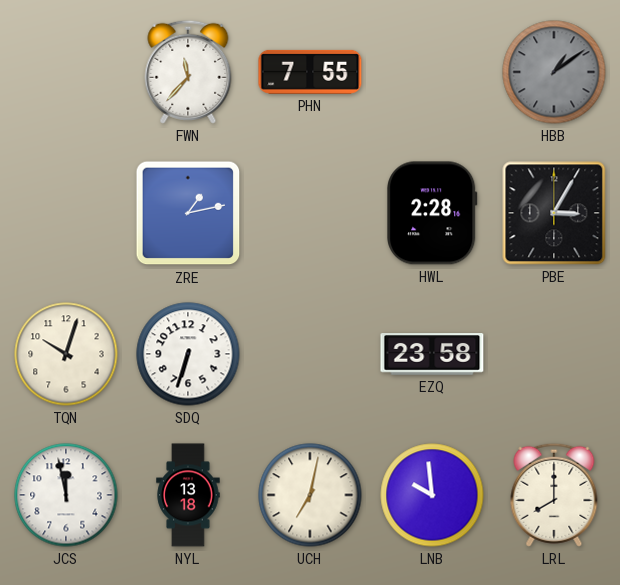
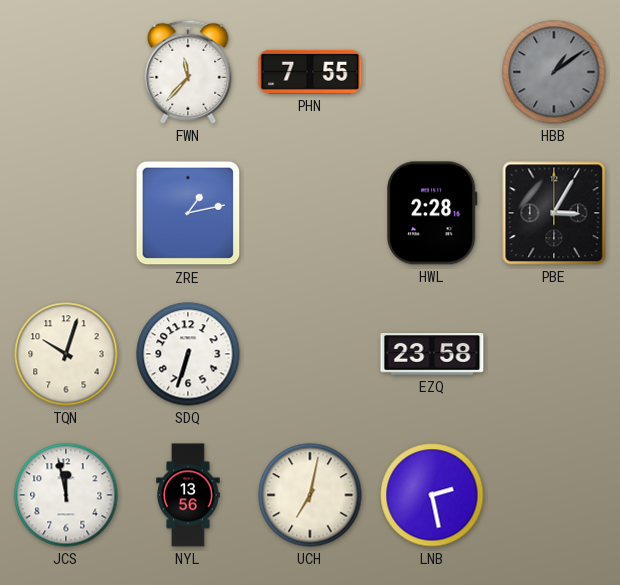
NYL: 13:18 -> 13:56 (188, 495)
LNB: 9:59 -> 2:28 (432, 495)
LRL: 8:00 -> none (554, 495)
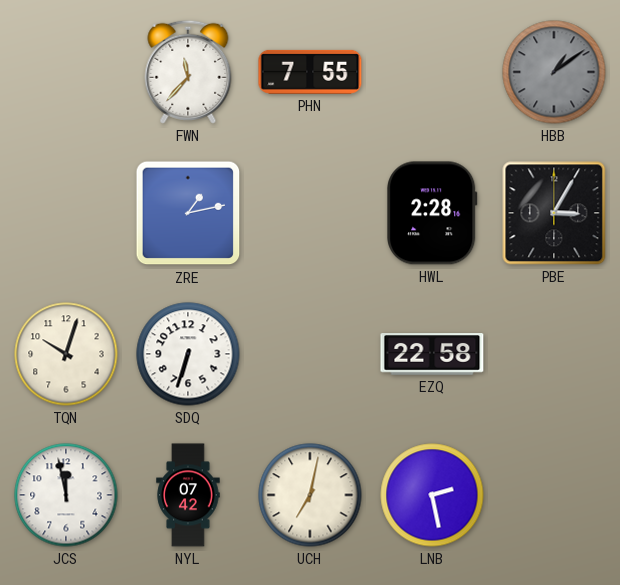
EZQ: 23:58 -> 22:58 (432, 354)
NYL: 13:56 -> 07:42 (188, 495)
